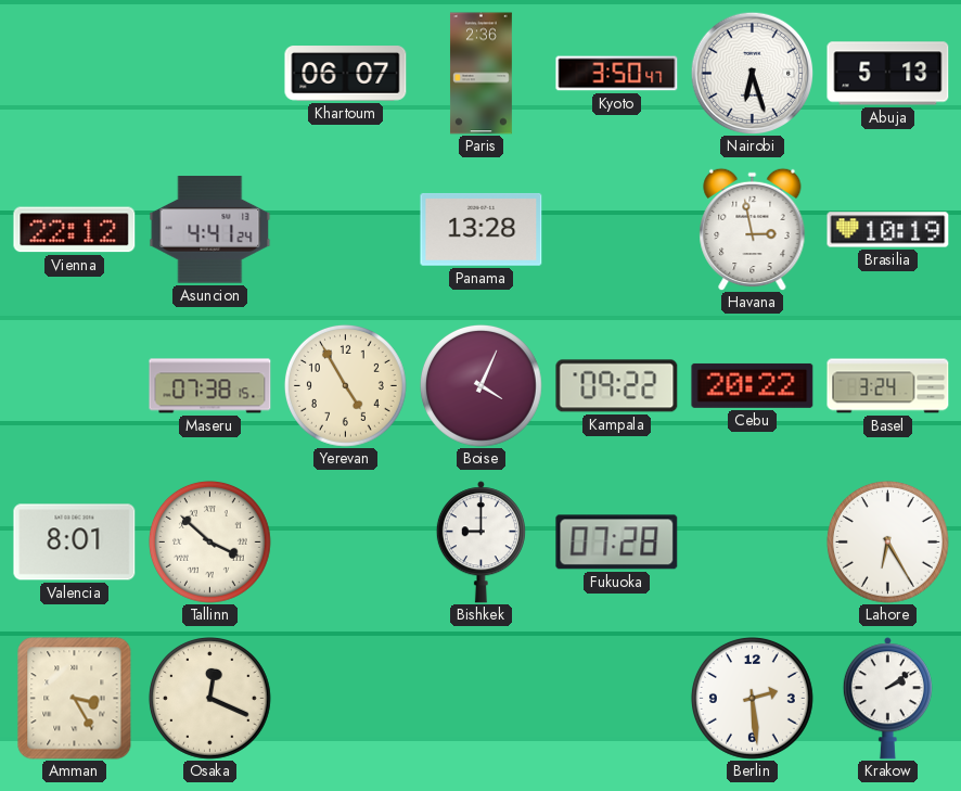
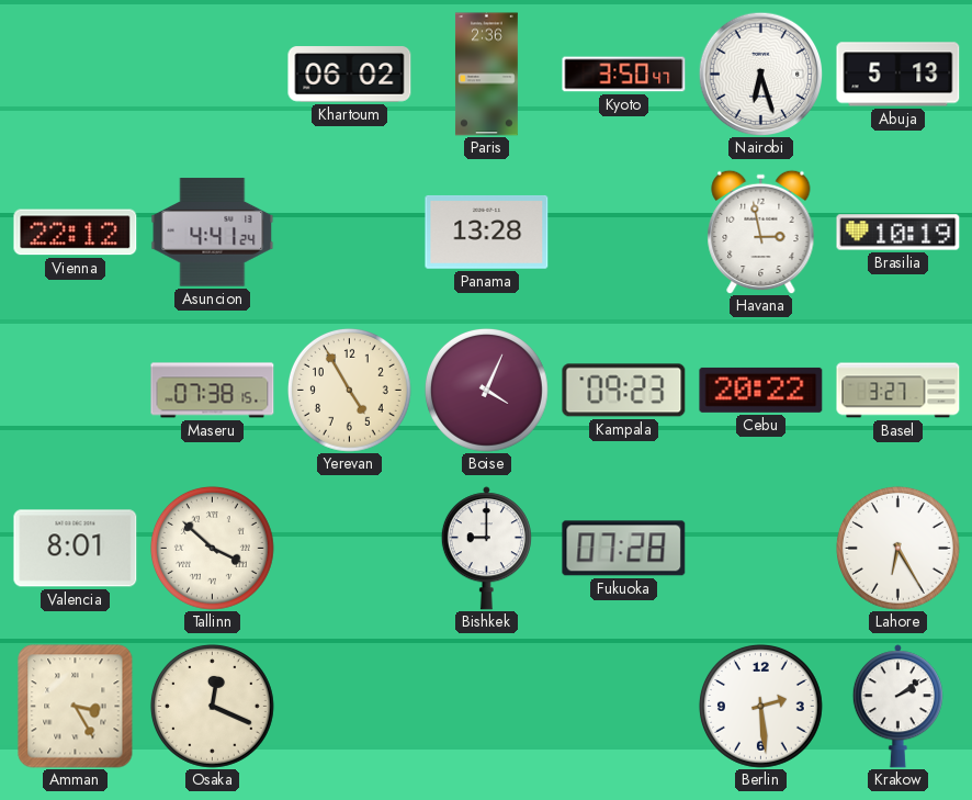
Khartoum: 06:07 -> 06:02 (350, 75)
Kampala: 09:22 -> 09:23 (624, 391)
Basel: 3:24 -> 3:27 (898, 391)
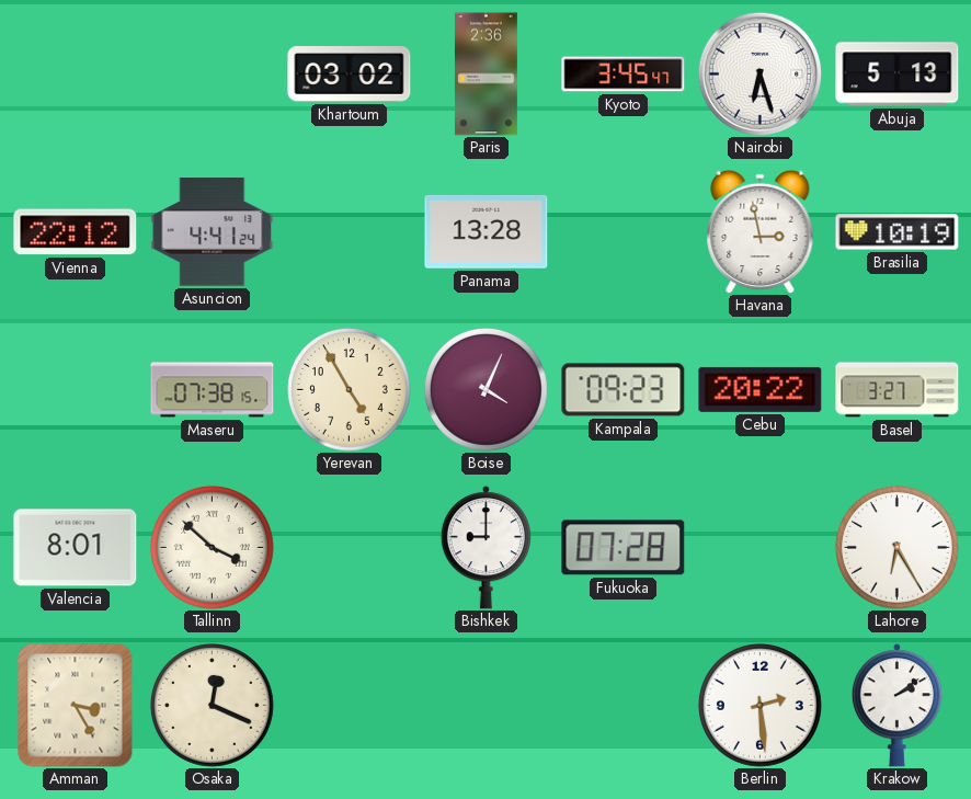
Khartoum: 06:02 -> 03:02 (350, 75)
Kyoto: 3:50 -> 3:45 (624, 75)
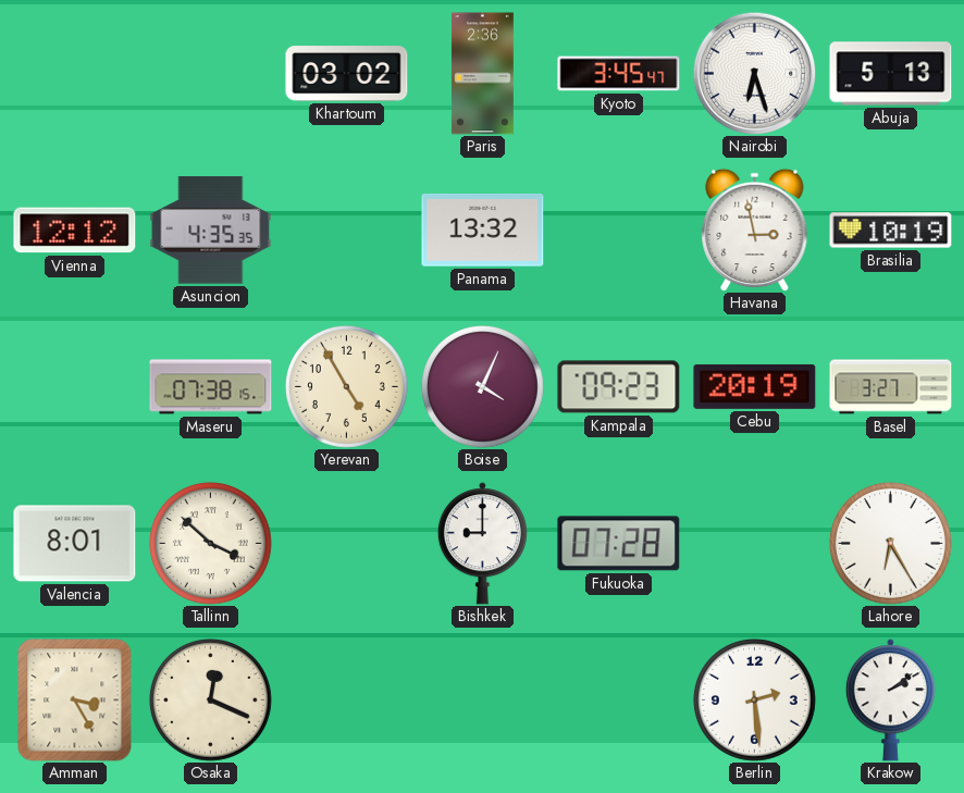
Vienna: 22:12 -> 12:12 (75, 231)
Asuncion: 4:41 -> 4:35 (211, 231)
Panama: 13:28 -> 13:32 (483, 230)
Cebu: 20:22 -> 20:19 (755, 386)
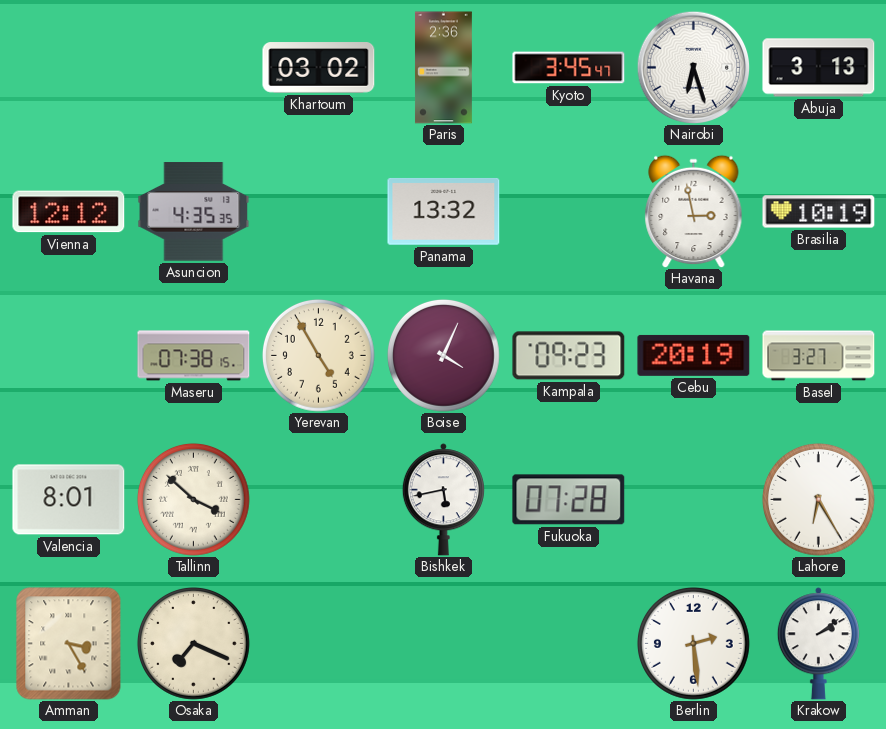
Abuja: 5:13 -> 3:13 (819, 68)
Bishkek: 9:00 -> 5:43 (443, 500)
Osaka: 12:19 -> 7:19 (193, 643)
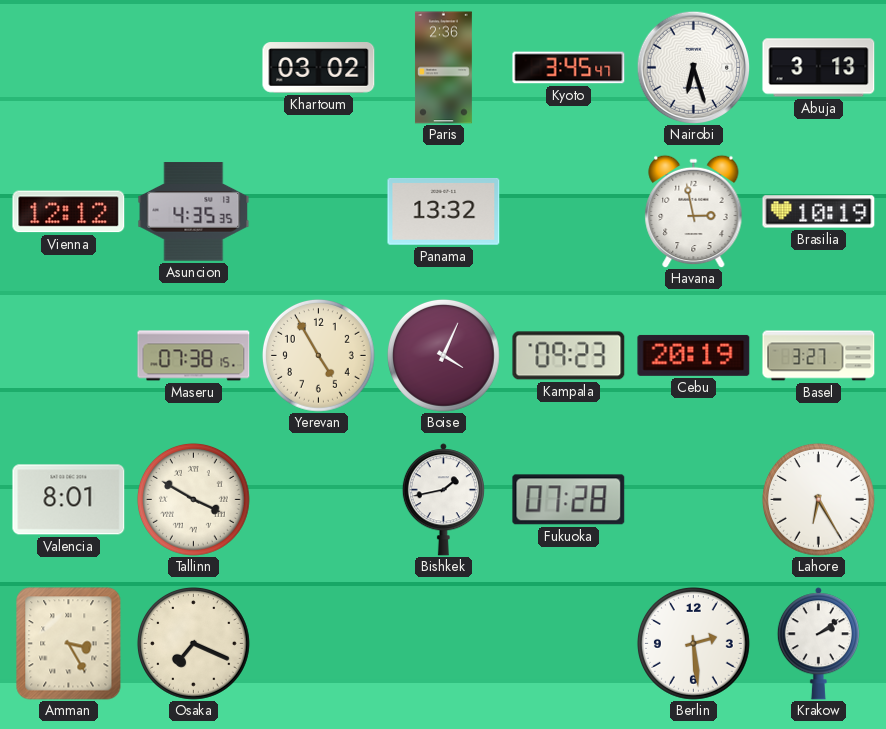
Tallinn: 3:52 -> 3:50 (193, 499)
Bishkek: 5:43 -> 1:43 (443, 500)
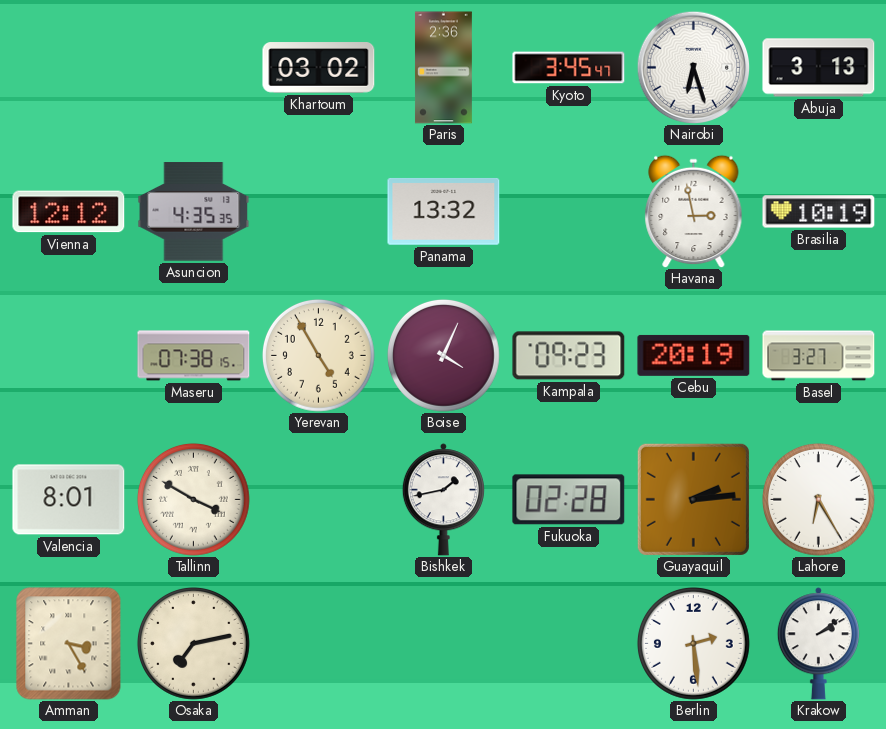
Fukuoka: 07:28 -> 02:28 (569, 500)
Guayaquil: none -> 2:14 (693, 499)
Osaka: 7:19 -> 7:13 (193, 643)
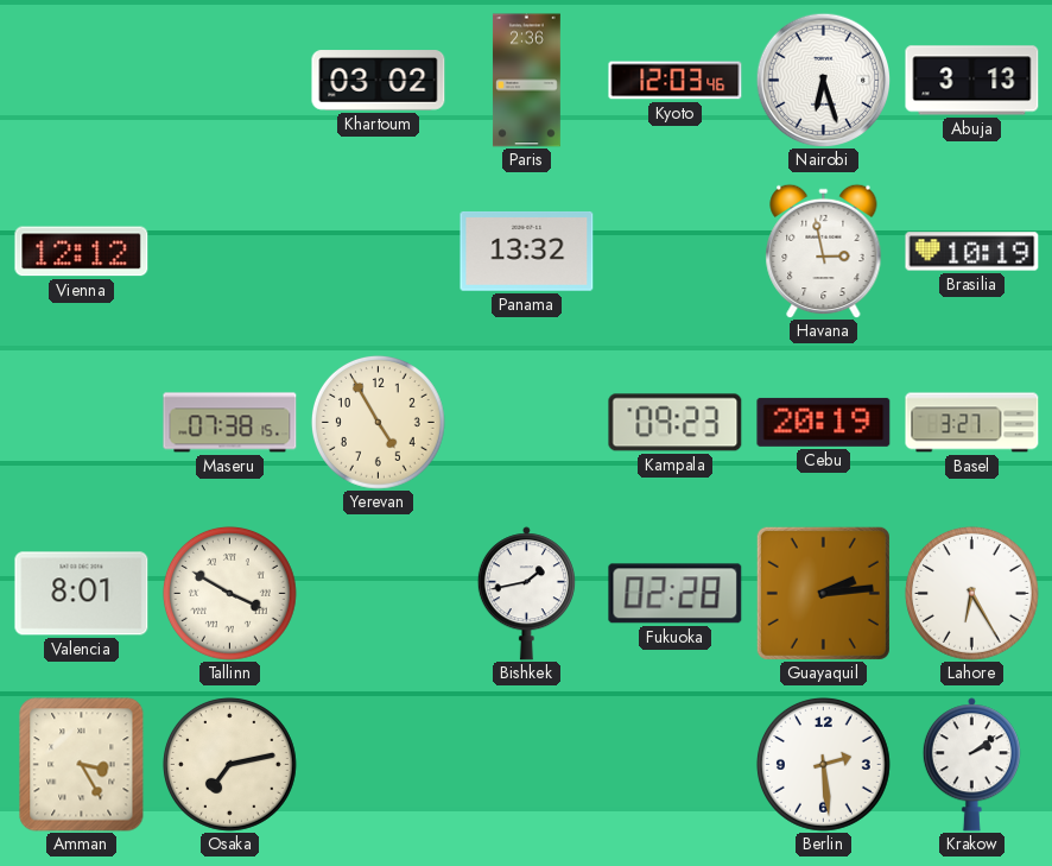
Kyoto: 3:45 -> 12:03 (676, 81)
Asuncion: 4:35 -> none (194, 212)
Boise: 4:04 -> none (443, 355)
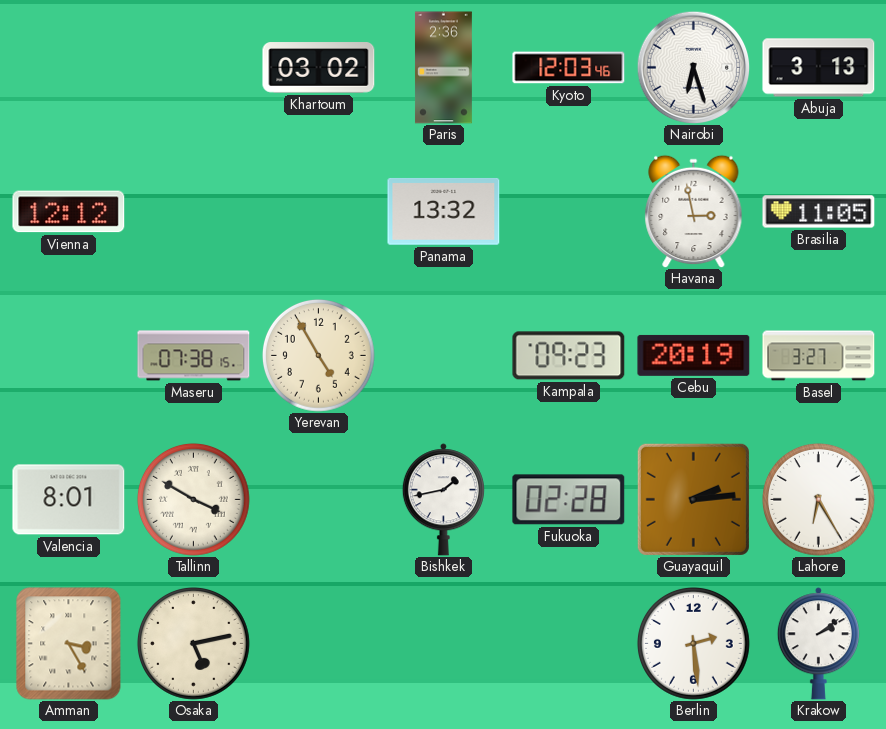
Brasilia: 10:19 -> 11:05 (819, 212)
Osaka: 7:13 -> 5:13 (193, 643)
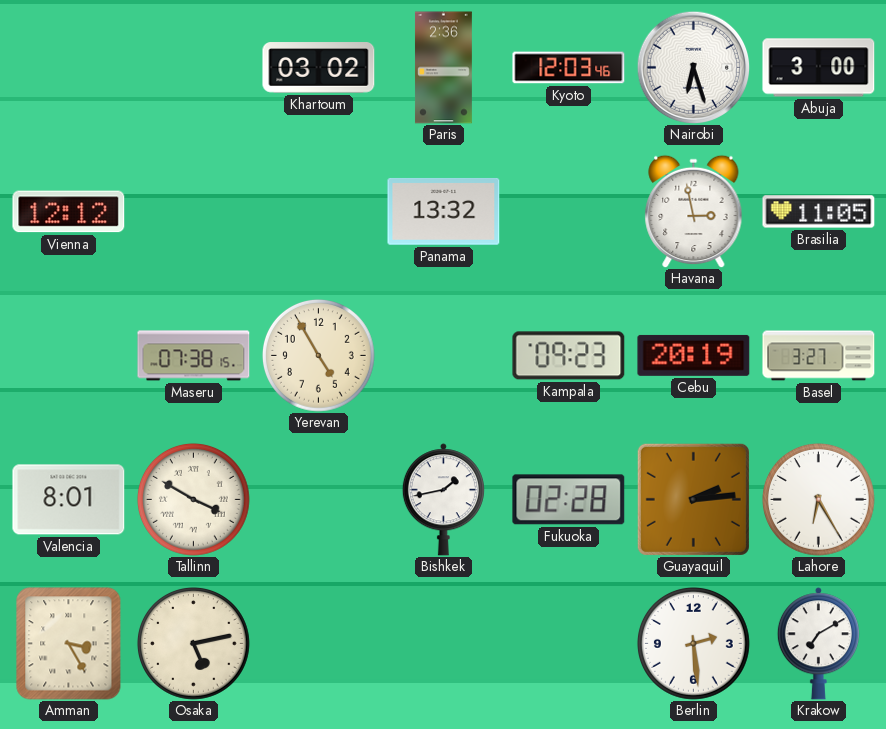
Abuja: 3:13 -> 3:00 (819, 68)
Krakow: 2:09 -> 7:10 (818, 644)
